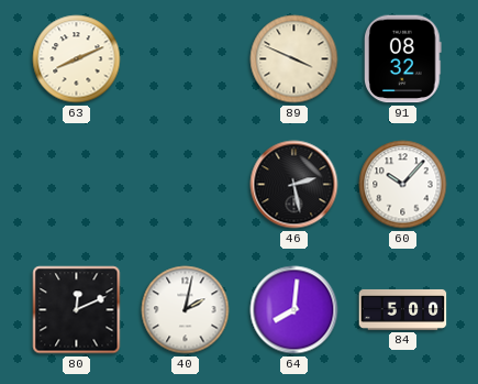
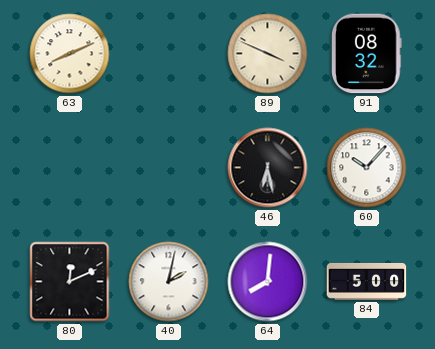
46: 2:28 -> 6:28 (268, 168)
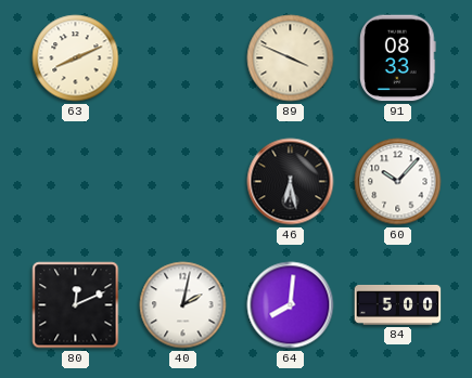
91: 08:32 -> 08:33 (398, 58)
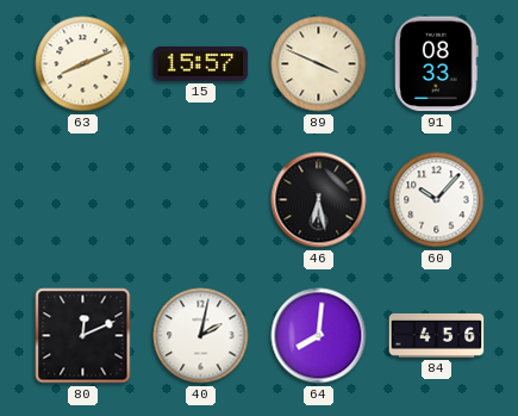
15: none -> 15:57 (201, 63)
84: 5:00 -> 4:56 (437, 335)
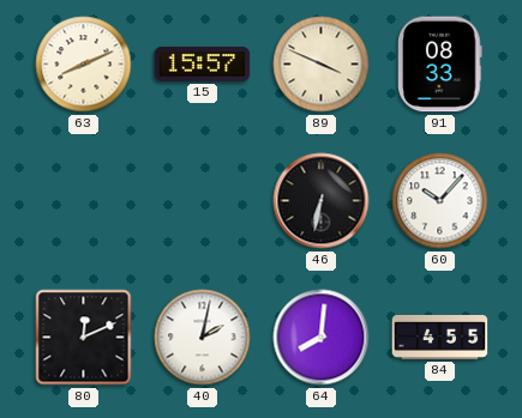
46: 6:28 -> 6:32 (322, 201)
84: 4:56 -> 4:55 (440, 337)
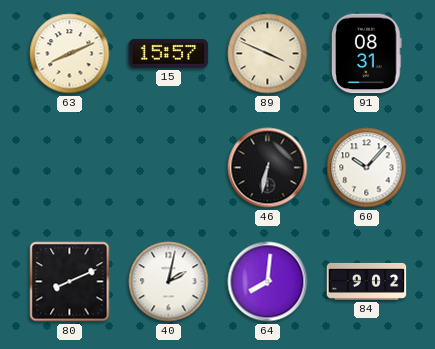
91: 08:33 -> 08:31 (367, 54)
80: 12:11 -> 8:11 (70, 282)
84: 4:55 -> 9:02 (367, 281)
